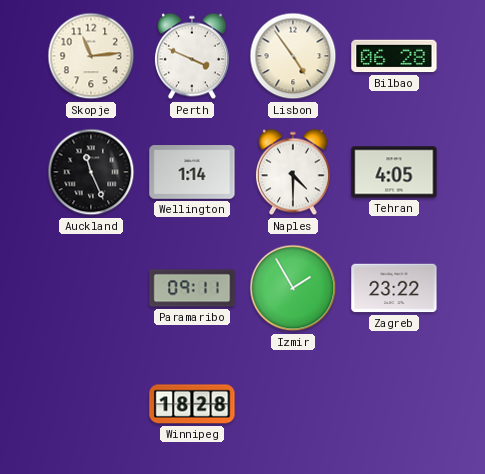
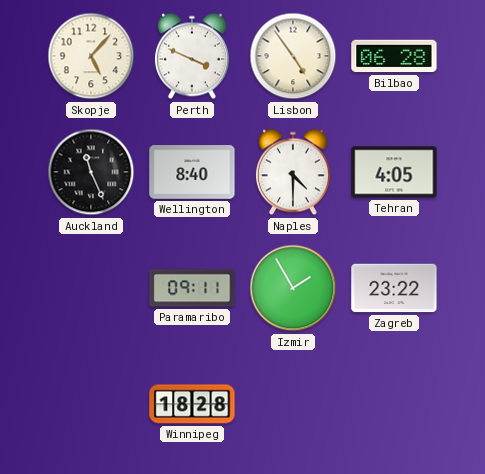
Skopje: 11:14 -> 5:07 (91, 56)
Wellington: 1:14 -> 8:40 (192, 172)
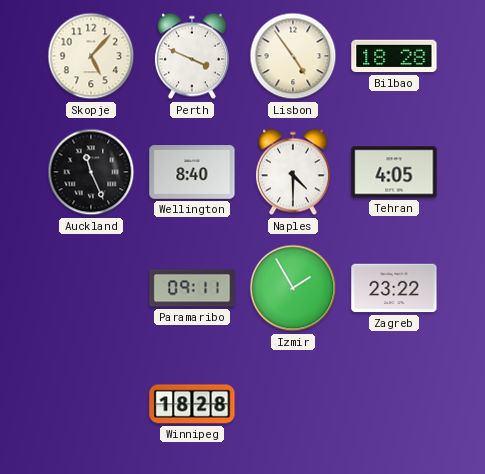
Bilbao: 06:28 -> 18:28 (394, 56)
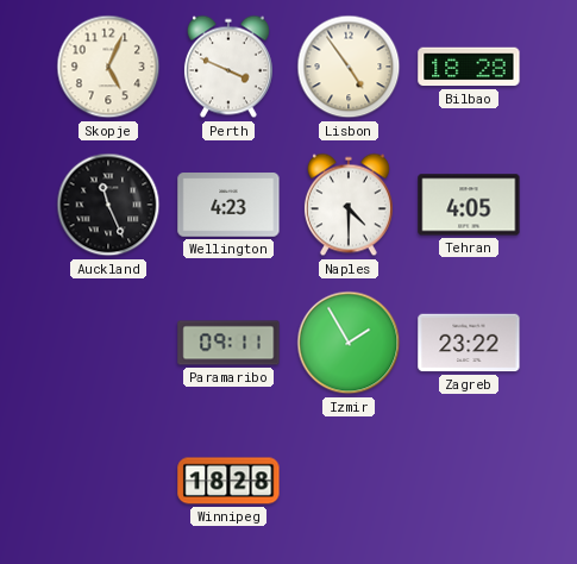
Skopje: 5:07 -> 5:04 (108, 67)
Wellington: 8:40 -> 4:23 (228, 205)
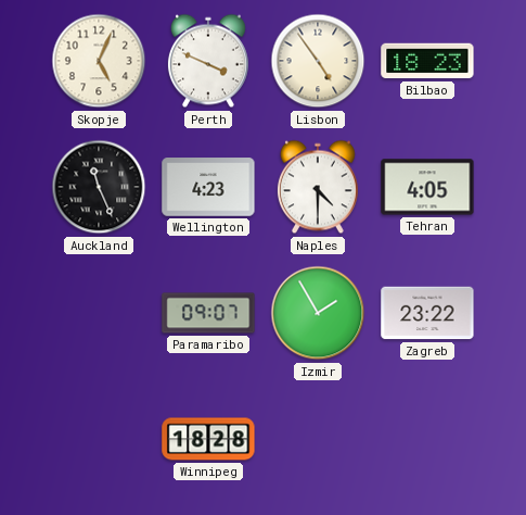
Bilbao: 18:28 -> 18:23 (427, 61)
Paramaribo: 09:11 -> 09:07 (208, 313)
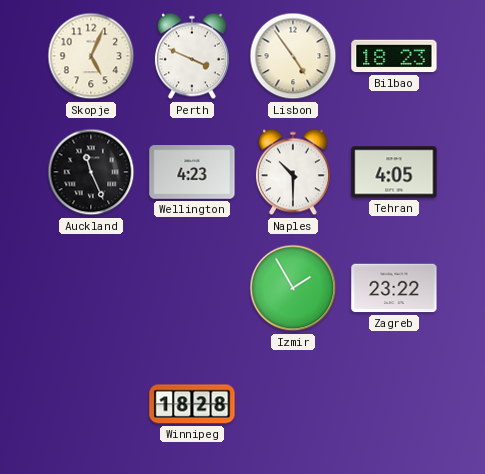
Naples: 4:30 -> 10:30 (293, 172)
Paramaribo: 09:07 -> none (208, 313)
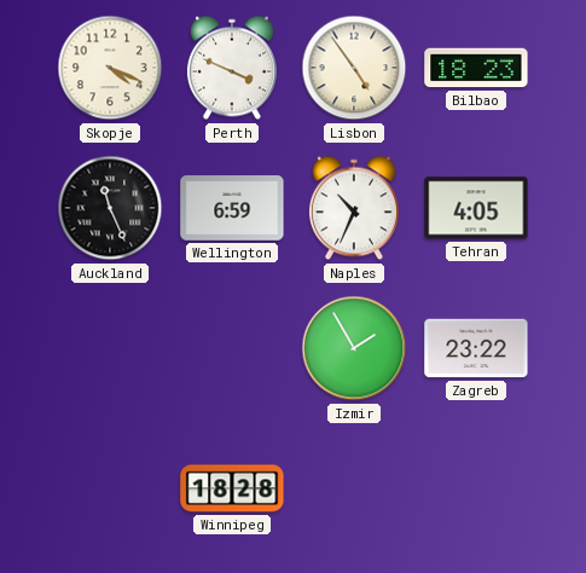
Skopje: 5:04 -> 4:19 (110, 68)
Wellington: 4:23 -> 6:59 (232, 208)
Naples: 10:30 -> 10:34 (354, 208)
